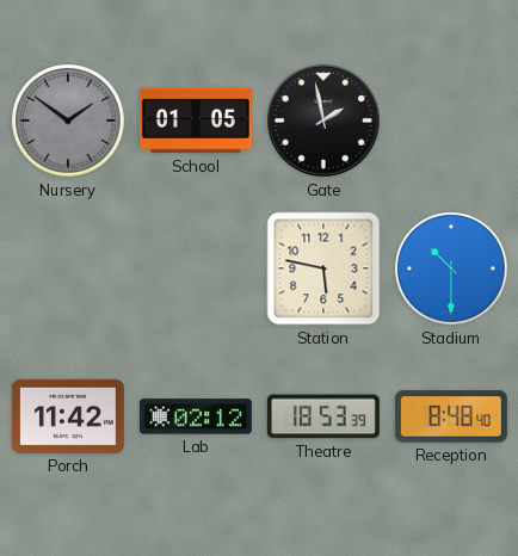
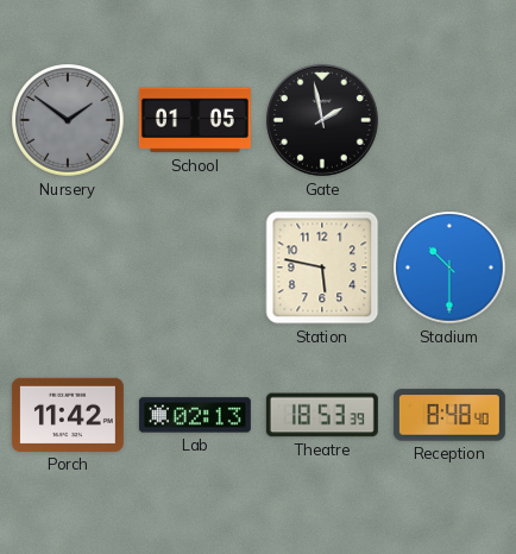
Lab: 02:12 -> 02:13 (195, 415)
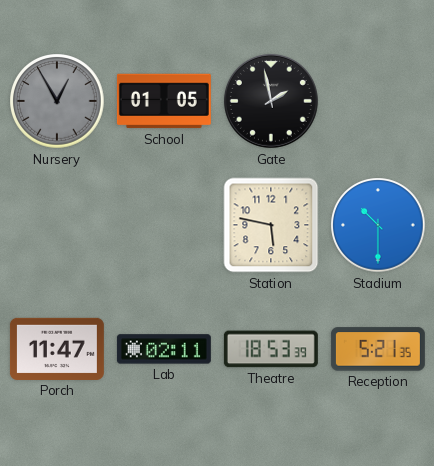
Nursery: 1:51 -> 12:55 (57, 101)
Porch: 11:42 -> 11:47 (57, 349)
Lab: 02:13 -> 02:11 (164, 349)
Reception: 8:48 -> 5:21 (378, 349)
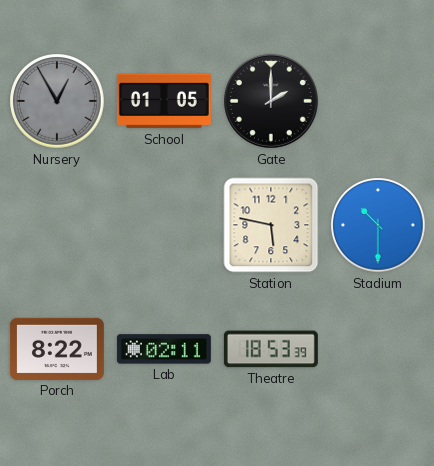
Gate: 1:58 -> 2:00 (271, 101)
Porch: 11:47 -> 8:22 (57, 349)
Reception: 5:21 -> none (378, 349)
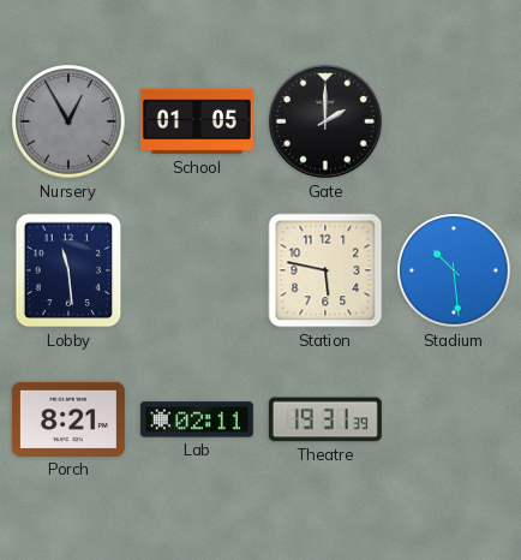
Lobby: none -> 11:29 (68, 270)
Stadium: 10:30 -> 10:29 (454, 270)
Porch: 8:22 -> 8:21 (68, 419)
Theatre: 18:53 -> 19:31 (325, 419)
